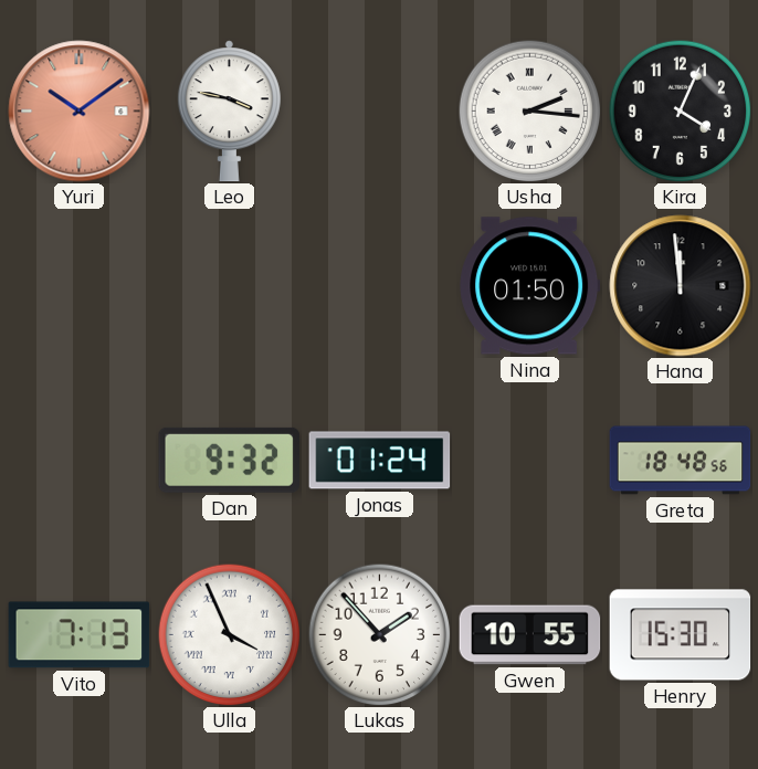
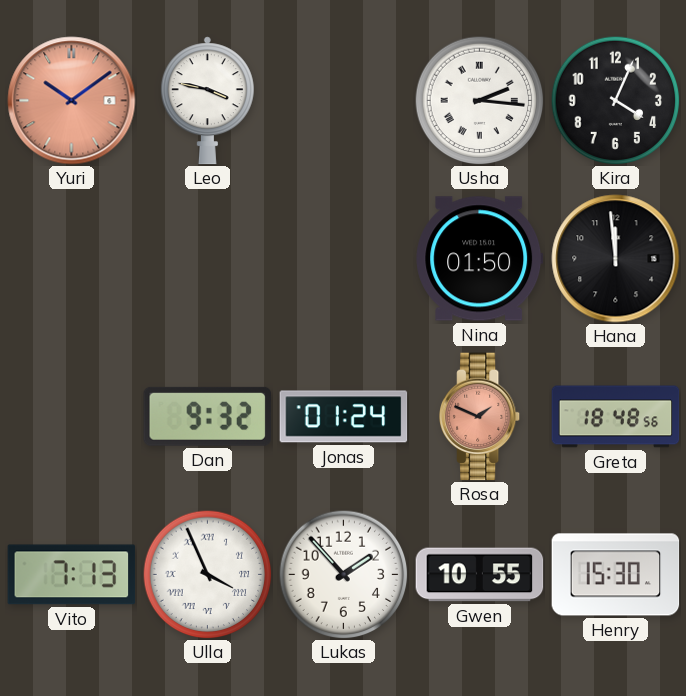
Rosa: none -> 1:49 (481, 417)
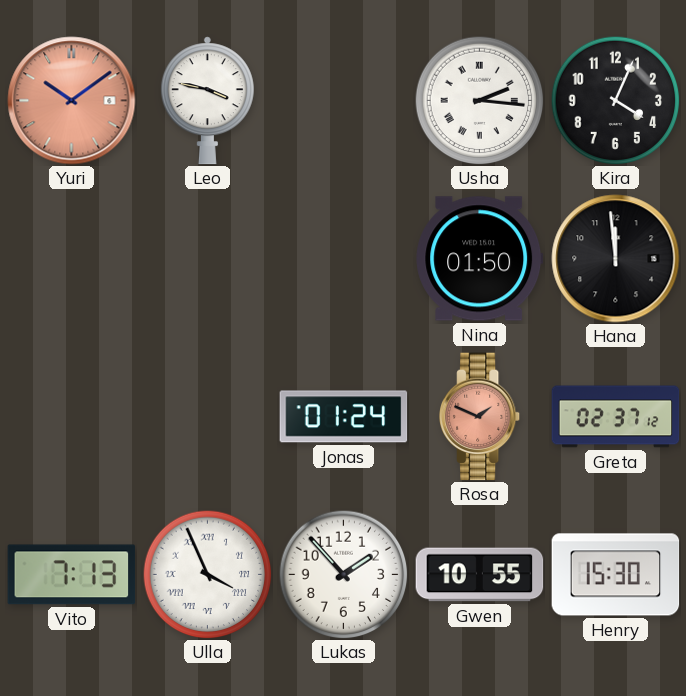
Dan: 9:32 -> none (207, 416)
Greta: 18:48 -> 02:37 (616, 417)
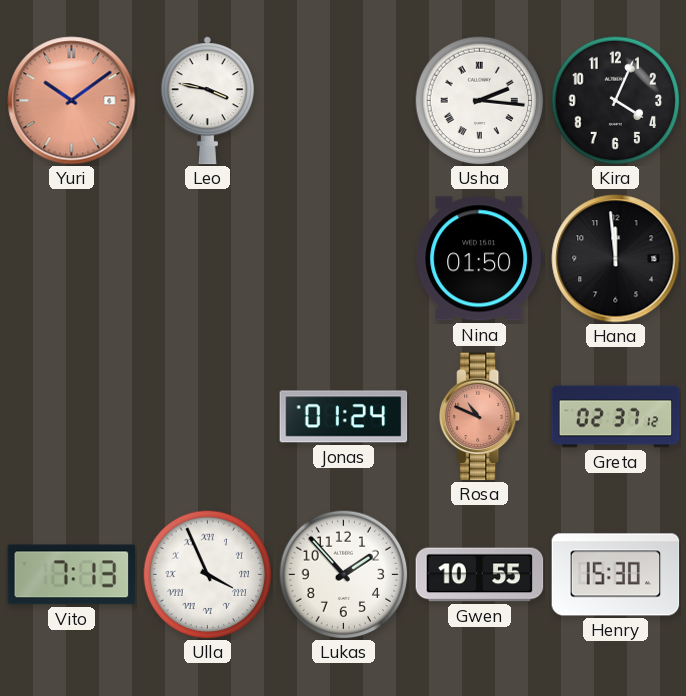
Rosa: 1:49 -> 10:49 (481, 417)
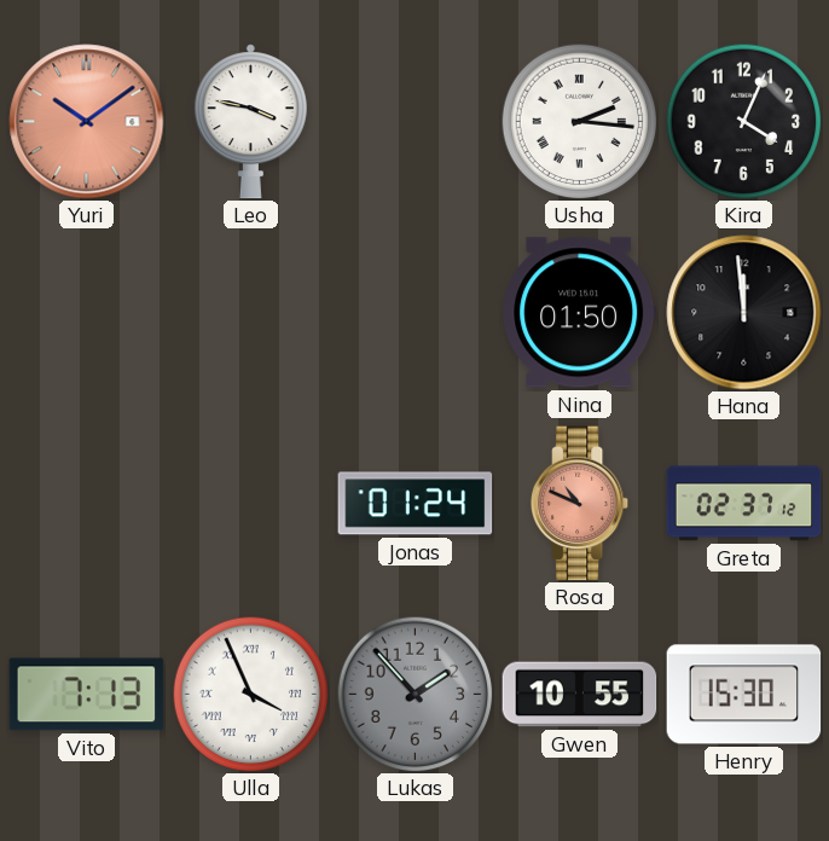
Lukas dial: white -> grey (414, 694)
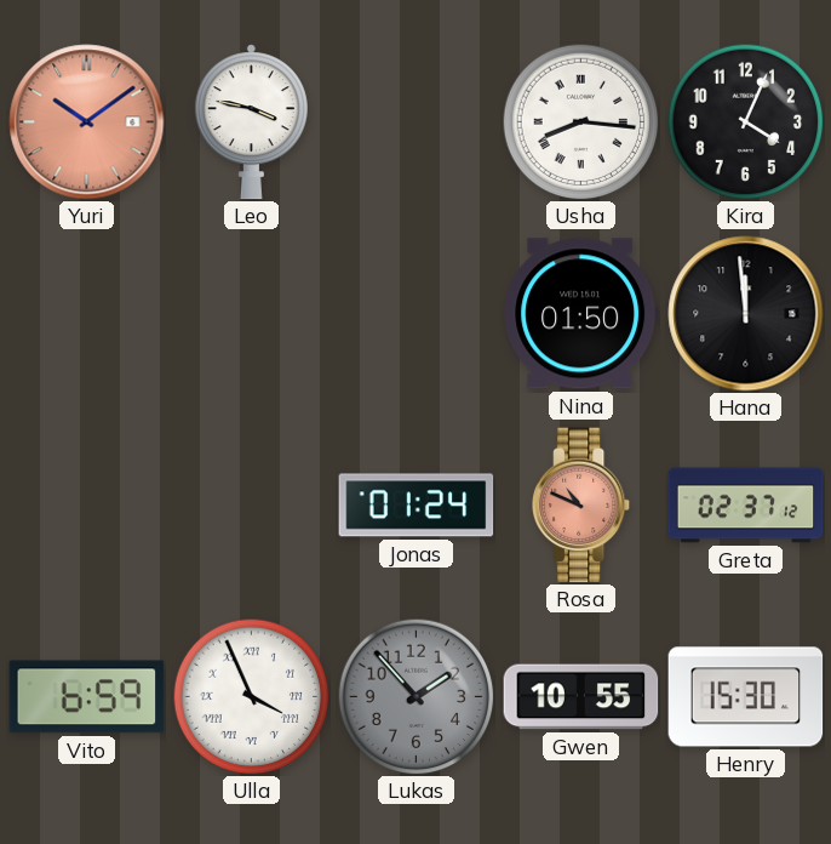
Usha: 2:16 -> 8:16 (580, 121)
Vito: 7:13 -> 6:59 (87, 697)
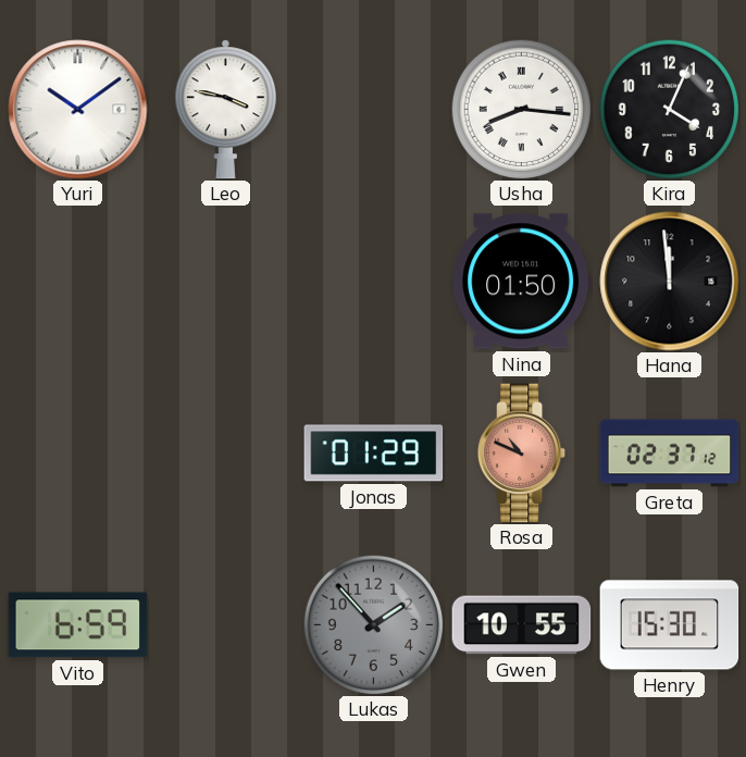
Yuri dial: salmon -> white (78, 110)
Jonas: 01:24 -> 01:29 (374, 454)
Ulla: 3:56 -> none (251, 696)
